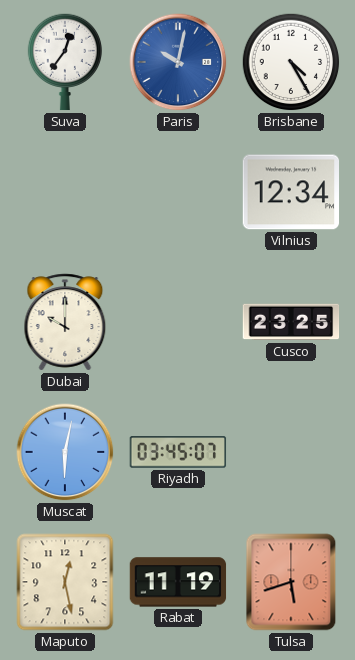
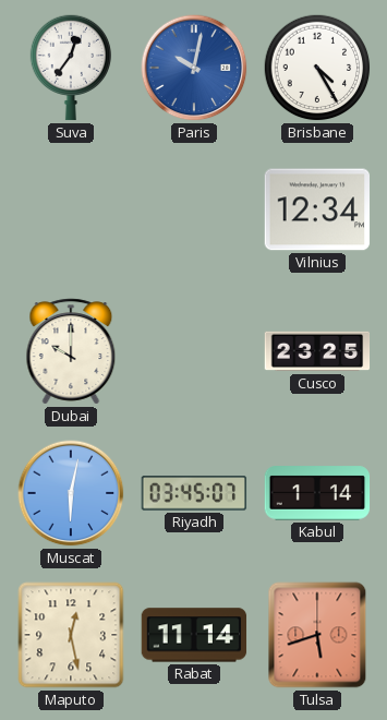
Kabul: none -> 1:14 (317, 493)
Rabat: 11:19 -> 11:14 (194, 635)
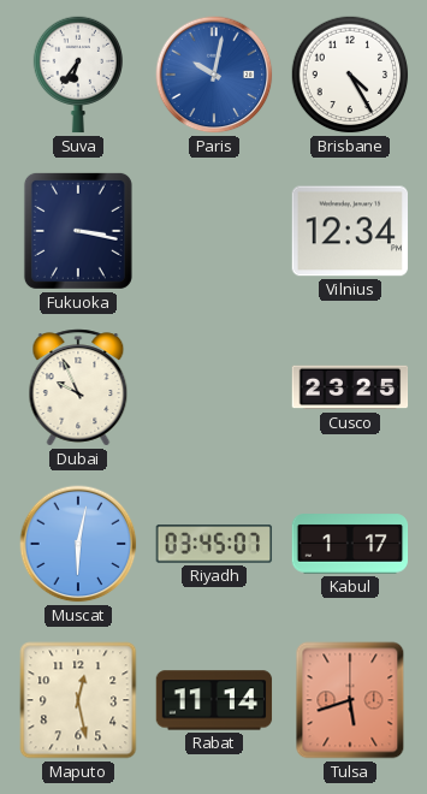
Suva: 12:36 -> 6:36 (77, 75)
Fukuoka: none -> 3:17 (78, 231)
Dubai: 10:00 -> 9:56 (78, 387)
Kabul: 1:14 -> 1:17 (350, 544)
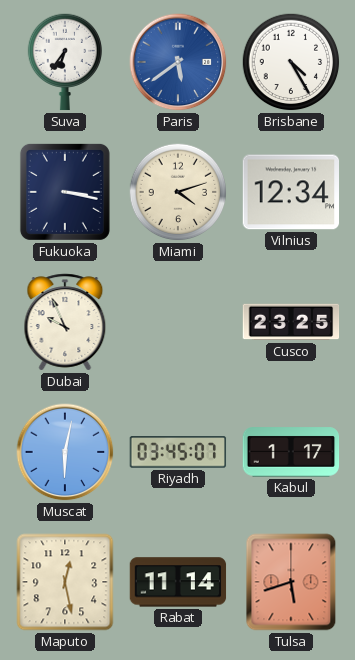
Paris: 10:02 -> 5:39 (178, 62)
Miami: none -> 4:12 (178, 192)
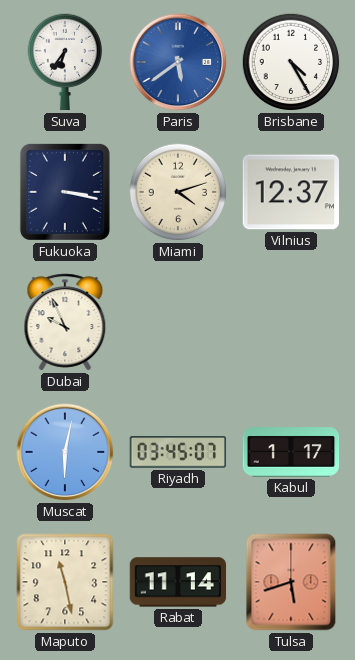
Vilnius: 12:34 -> 12:37 (291, 192)
Cusco: 23:25 -> none (291, 322)
Maputo: 12:28 -> 11:28 (65, 582)
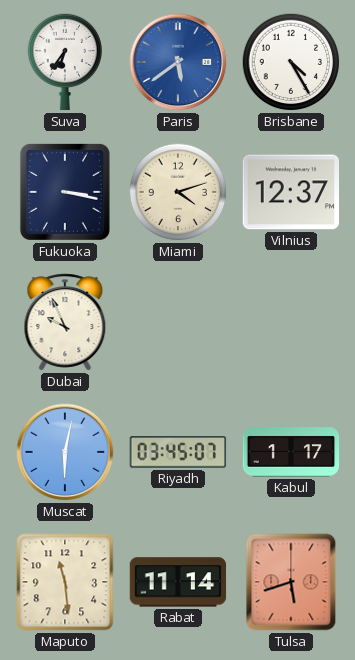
Maputo: 11:28 -> 11:29 (65, 582)
